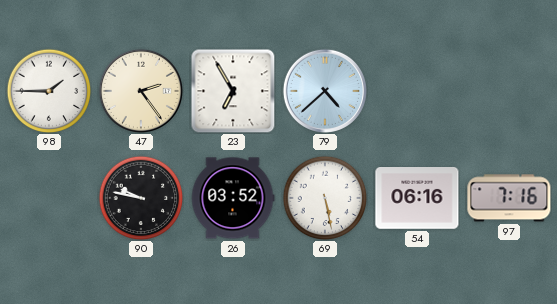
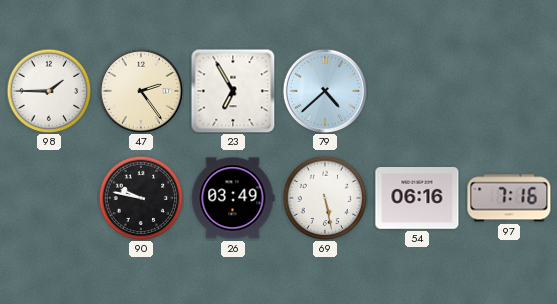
26: 03:52 -> 03:49 (233, 198)
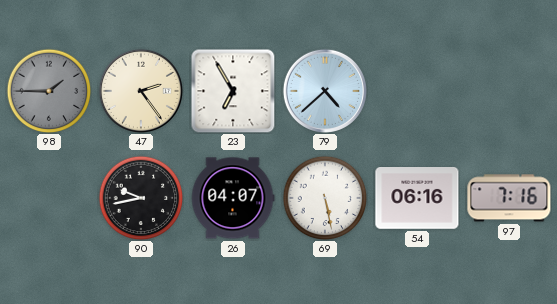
98 dial: white -> grey (49, 91)
90: 9:47 -> 9:43 (141, 198)
26: 03:49 -> 04:07 (233, 198)
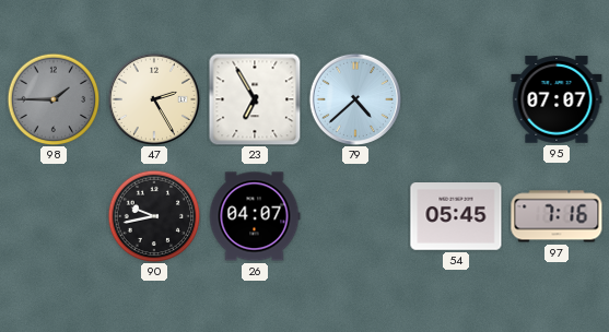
47: 2:24 -> 2:25 (153, 98)
95: none -> 07:07 (557, 99)
69: 5:28 -> none (325, 198)
54: 06:16 -> 05:45 (456, 217)
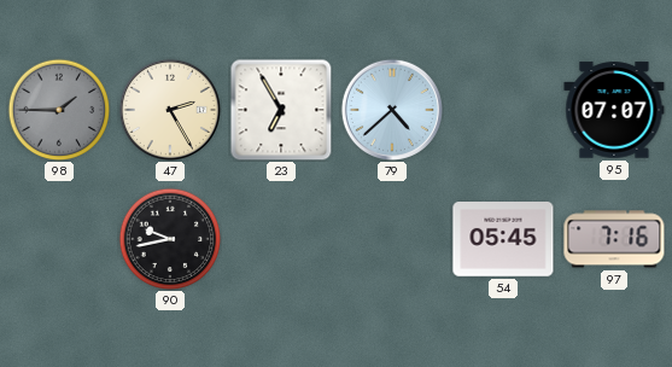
26: 04:07 -> none (255, 216)
